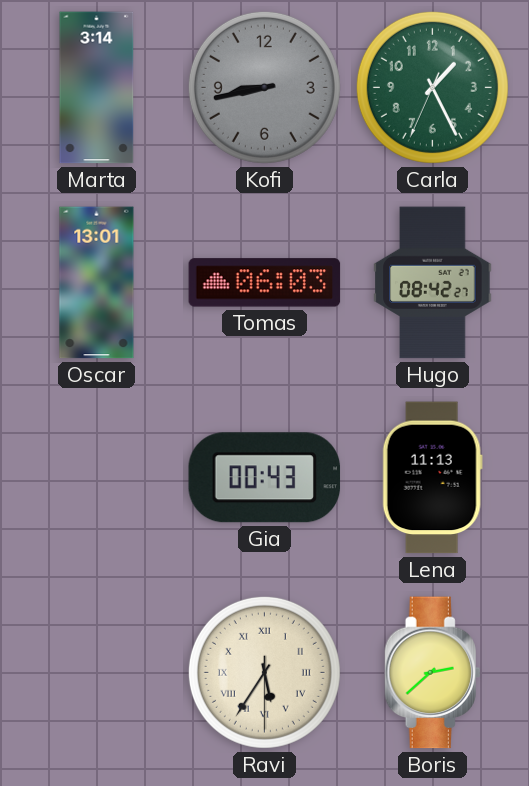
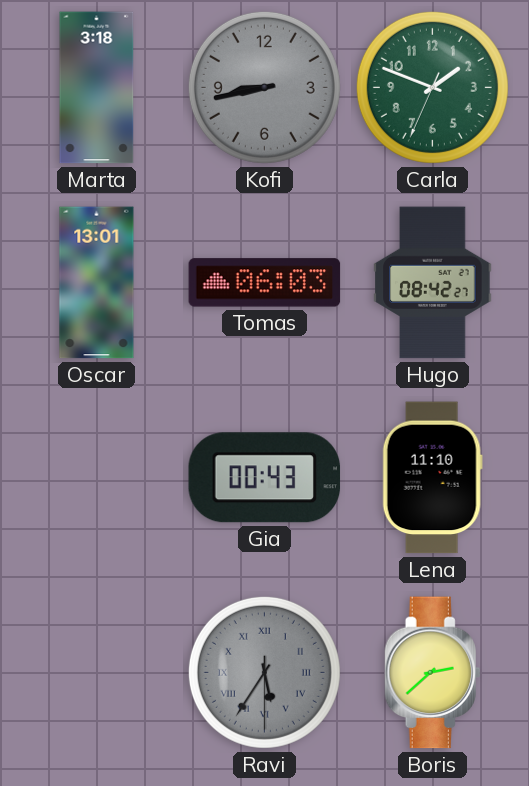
Marta: 3:14 -> 3:18 (97, 88)
Carla: 1:25 -> 1:48 (432, 87)
Lena: 11:13 -> 11:10 (432, 478)
Ravi dial: cream -> grey (264, 672)
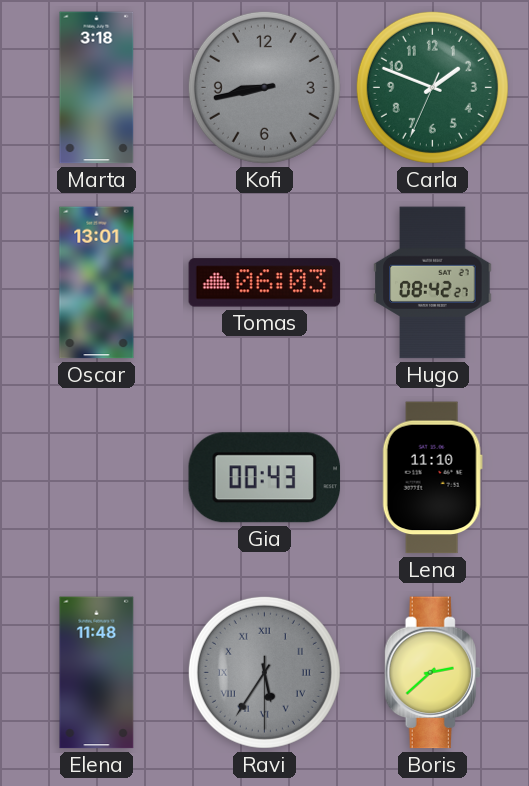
Elena: none -> 11:48 (97, 673)
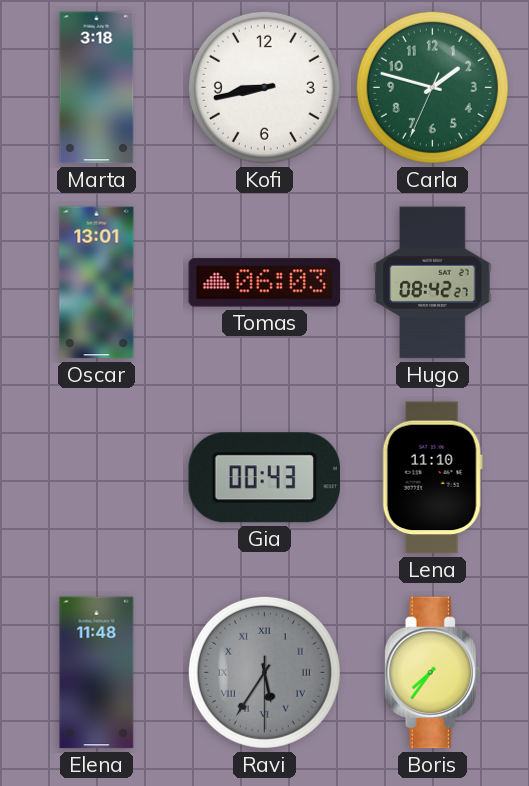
Kofi dial: grey -> white (264, 87)
Carla: 1:48 -> 1:47 (432, 87)
Boris: 2:38 -> 7:36 (433, 673)
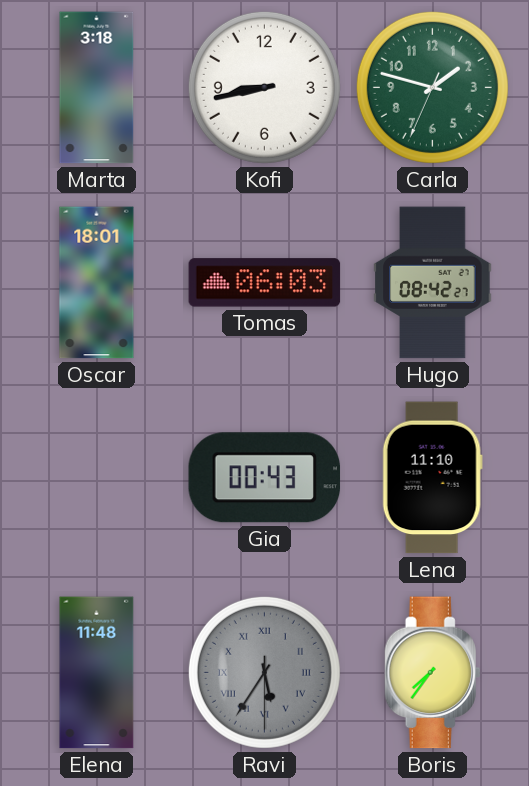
Oscar: 13:01 -> 18:01 (97, 283)
